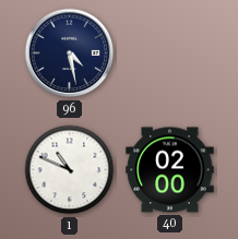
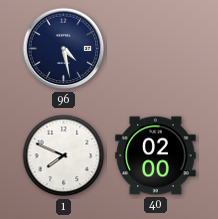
1: 10:49 -> 7:49 (64, 156)
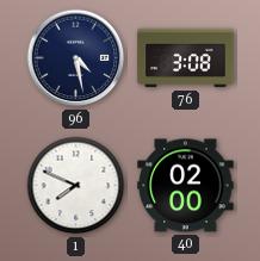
76: none -> 3:08 (186, 58)
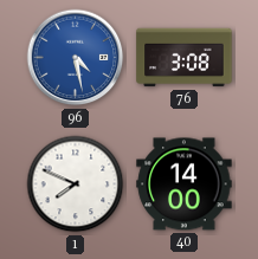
96 dial: navy -> blue (76, 58)
40: 02:00 -> 14:00 (185, 184)
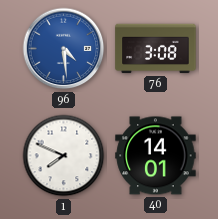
96: 4:28 -> 4:29 (64, 49)
40: 14:00 -> 14:01 (156, 156)
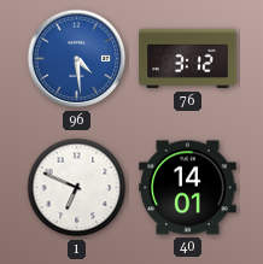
76: 3:08 -> 3:12 (188, 59)
1: 7:49 -> 6:49 (77, 188)
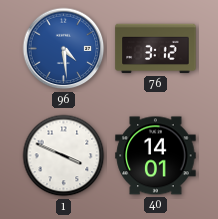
1: 6:49 -> 3:49 (64, 156)
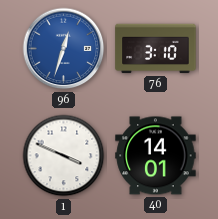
96: 4:29 -> 12:33 (64, 49)
76: 3:12 -> 3:10 (156, 49)
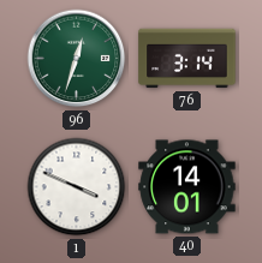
96 dial: blue -> green (77, 59)
76: 3:10 -> 3:14 (187, 59)
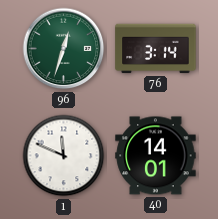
1: 3:49 -> 11:49 (64, 156)
